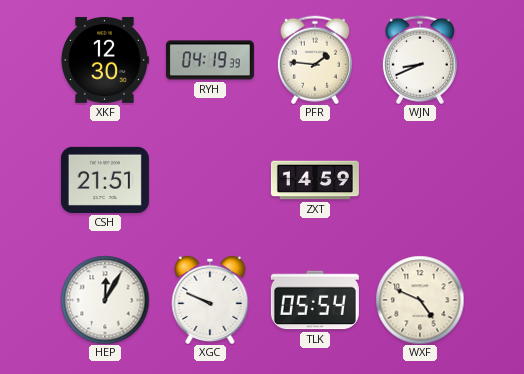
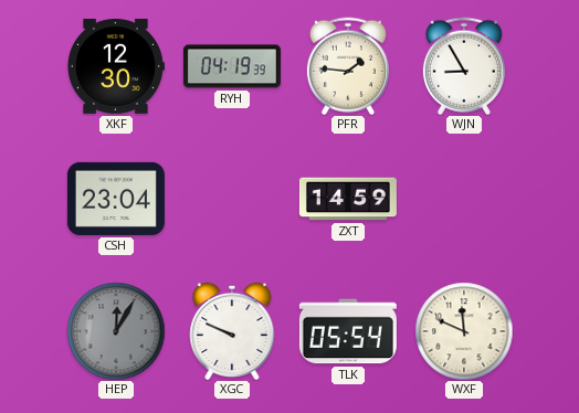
WJN: 8:41 -> 8:55 (464, 66)
CSH: 21:51 -> 23:04 (116, 199)
HEP dial: white -> grey (116, 331)
WXF: 4:49 -> 11:49 (464, 331)
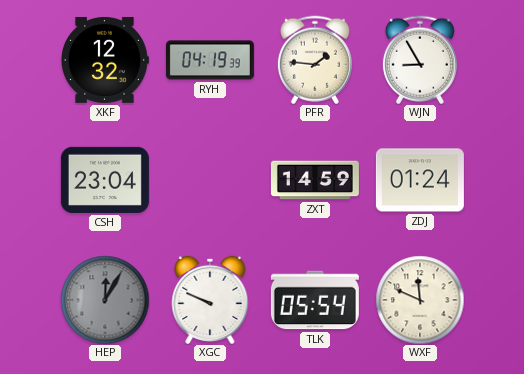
XKF: 12:30 -> 12:32 (105, 60)
ZDJ: none -> 01:24 (420, 180)
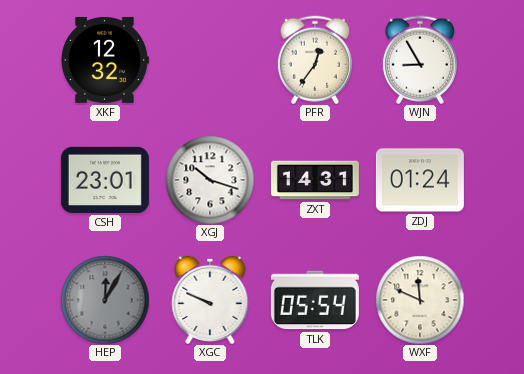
RYH: 04:19 -> none (210, 60)
PFR: 1:46 -> 12:36 (315, 60)
CSH: 23:04 -> 23:01 (105, 180)
XGJ: none -> 10:18 (210, 180)
ZXT: 14:59 -> 14:31 (315, 180)
